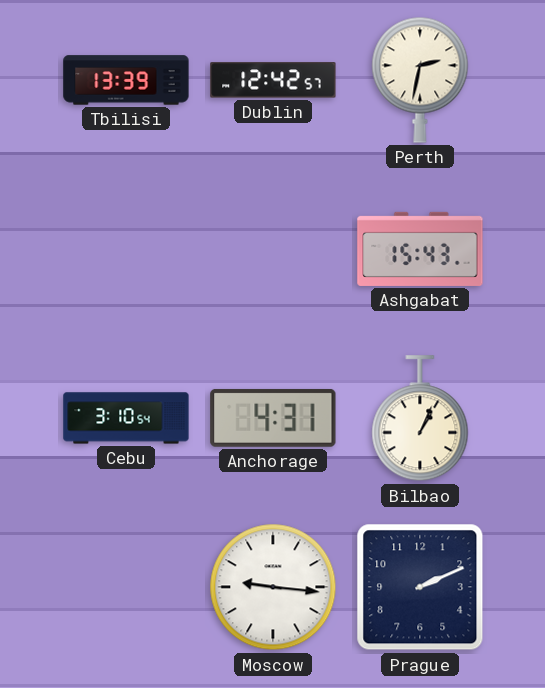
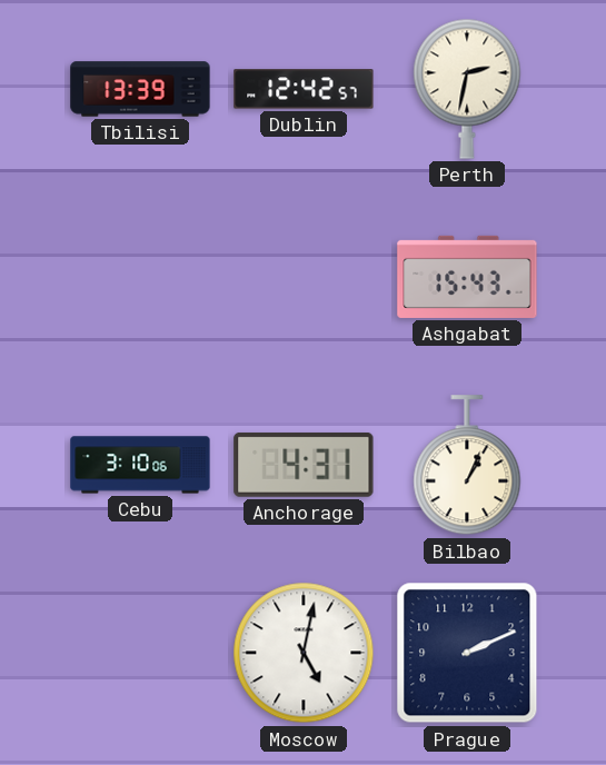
Cebu: 3:10:54 -> 3:10:06 (140, 465)
Moscow: 9:16 -> 5:02 (304, 653)
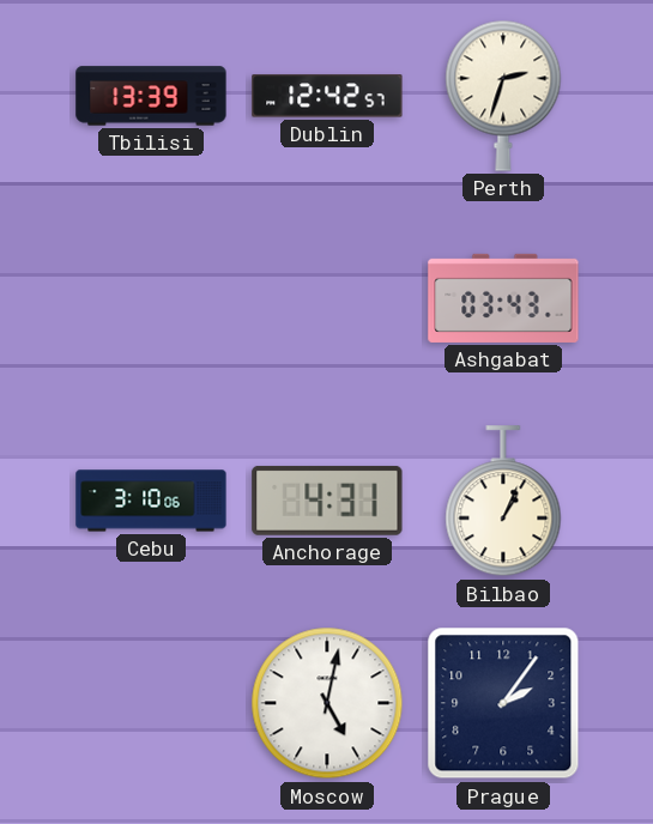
Perth: 2:32 -> 2:33 (503, 96)
Ashgabat: 15:43 -> 03:43 (503, 298)
Prague: 2:11 -> 2:06 (503, 703)
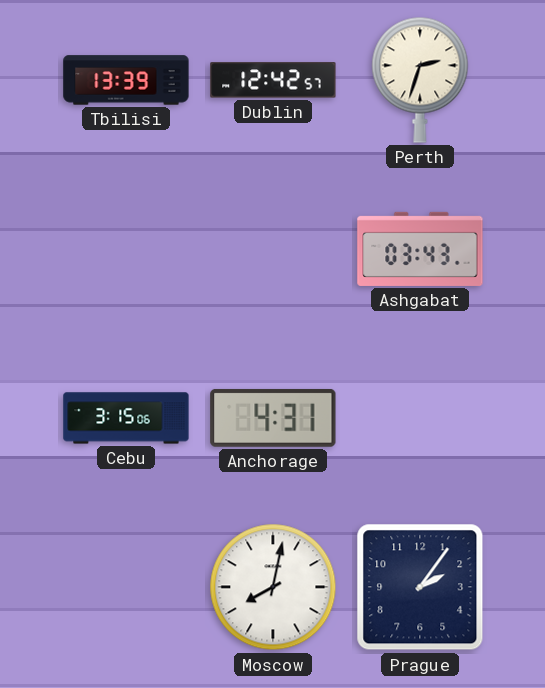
Cebu: 3:10 -> 3:15 (126, 418)
Bilbao: 1:04 -> none (503, 502)
Moscow: 5:02 -> 8:02 (273, 587)
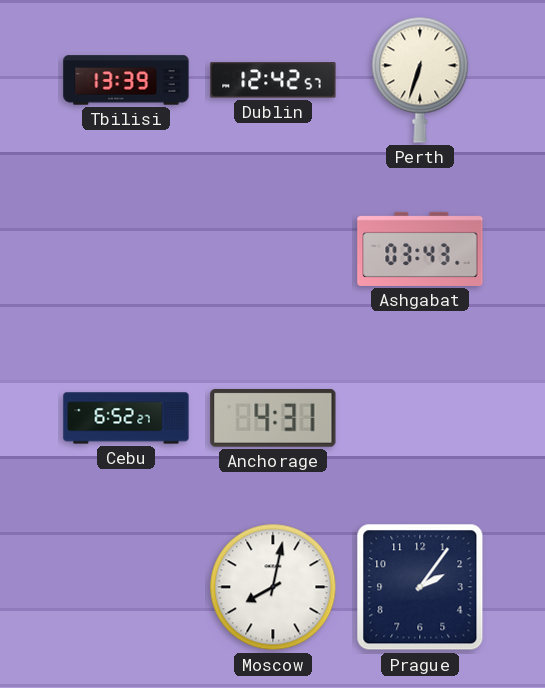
Perth: 2:33 -> 6:33 (420, 80)
Cebu: 3:15 -> 6:52 (126, 418)
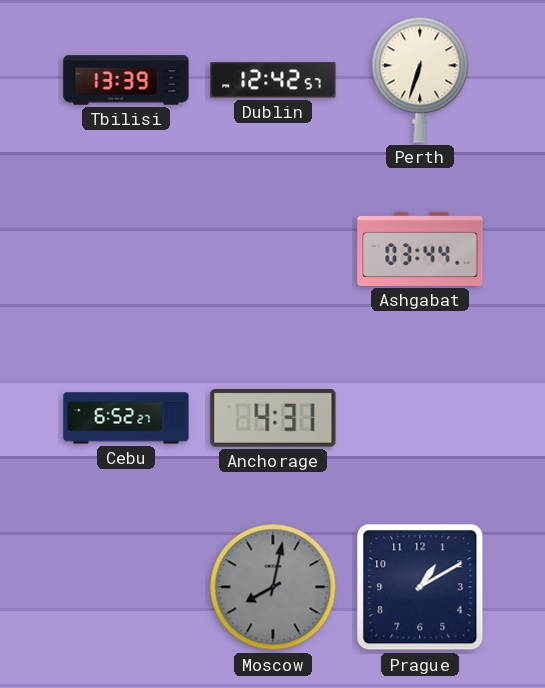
Ashgabat: 03:43 -> 03:44 (420, 249)
Moscow dial: white -> grey (273, 587)
Prague: 2:06 -> 1:10 (420, 587)
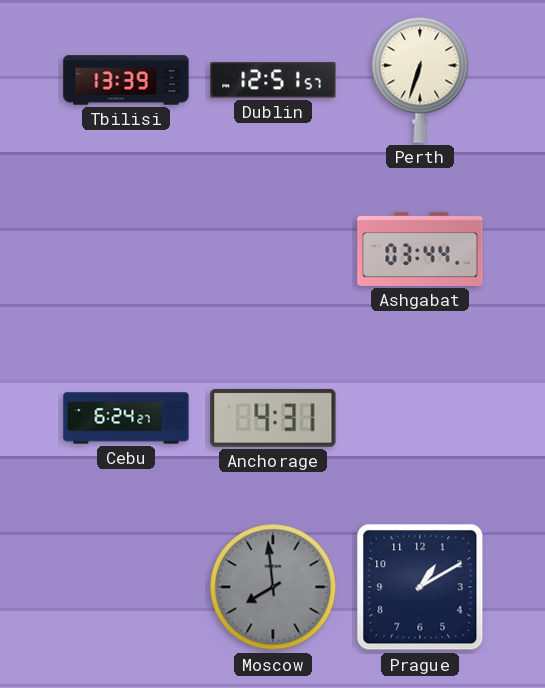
Dublin: 12:42 -> 12:51 (273, 80)
Cebu: 6:52 -> 6:24 (126, 418)
Moscow: 8:02 -> 7:59 (273, 587)
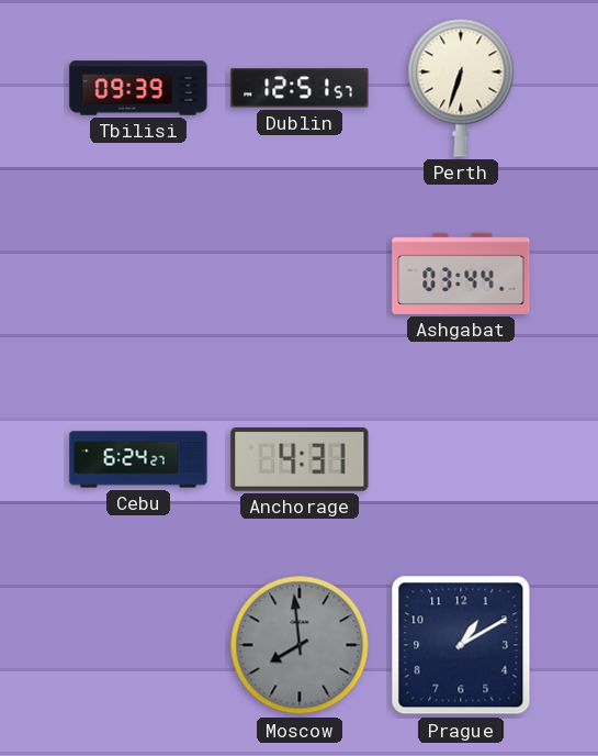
Tbilisi: 13:39 -> 09:39 (138, 88)
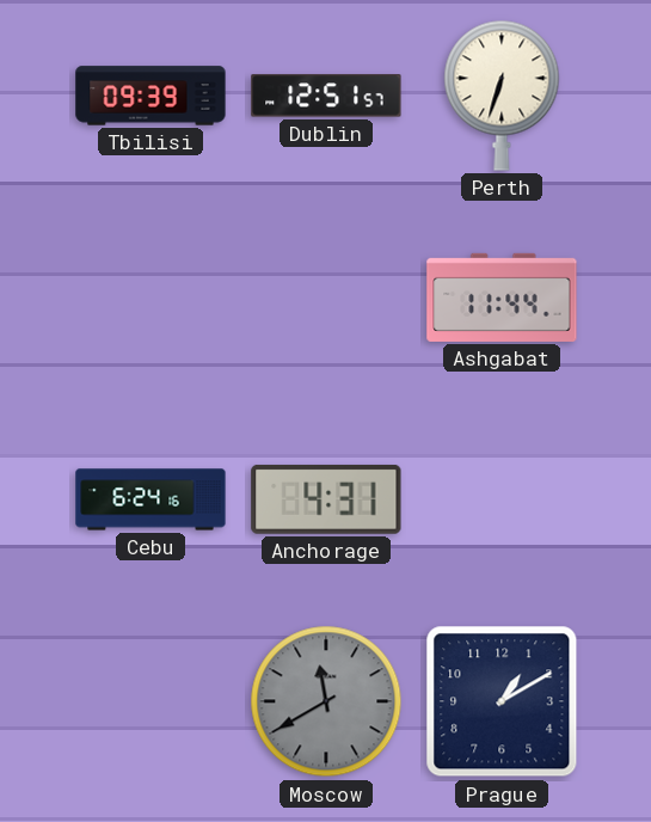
Ashgabat: 03:44 -> 11:44 (502, 297)
Cebu: 6:24:27 -> 6:24:16 (151, 499)
Moscow: 7:59 -> 11:40 (326, 701)
